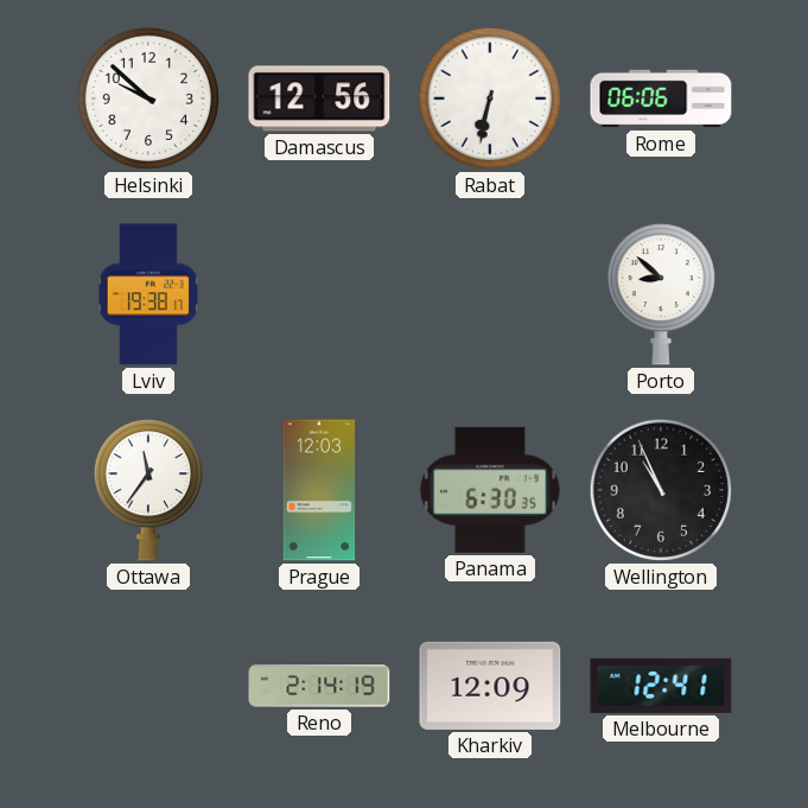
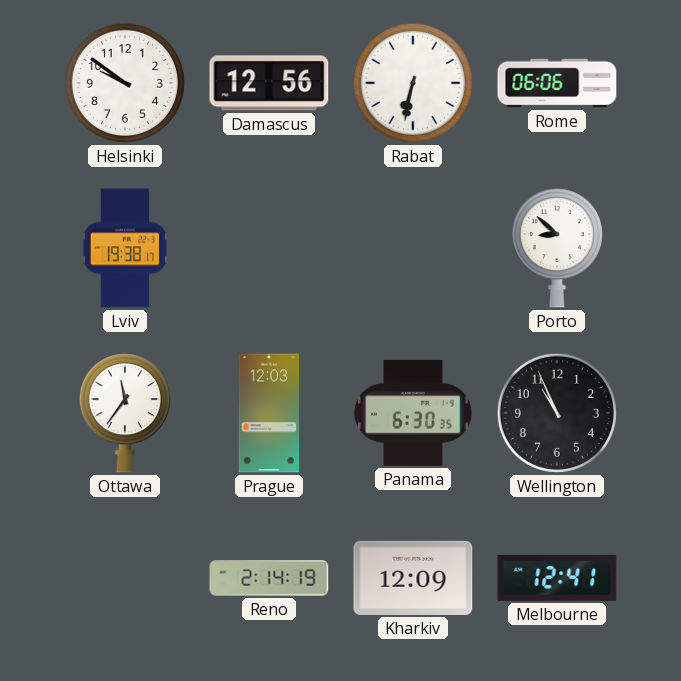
Helsinki: 9:52 -> 9:51 (125, 83)
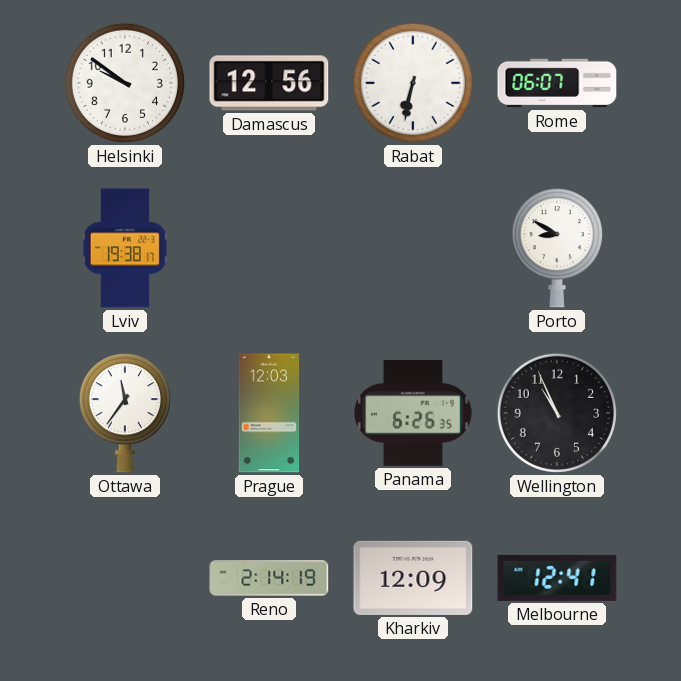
Rome: 06:06 -> 06:07 (557, 83)
Porto: 8:52 -> 8:50 (557, 248)
Panama: 6:30 -> 6:26 (413, 413)
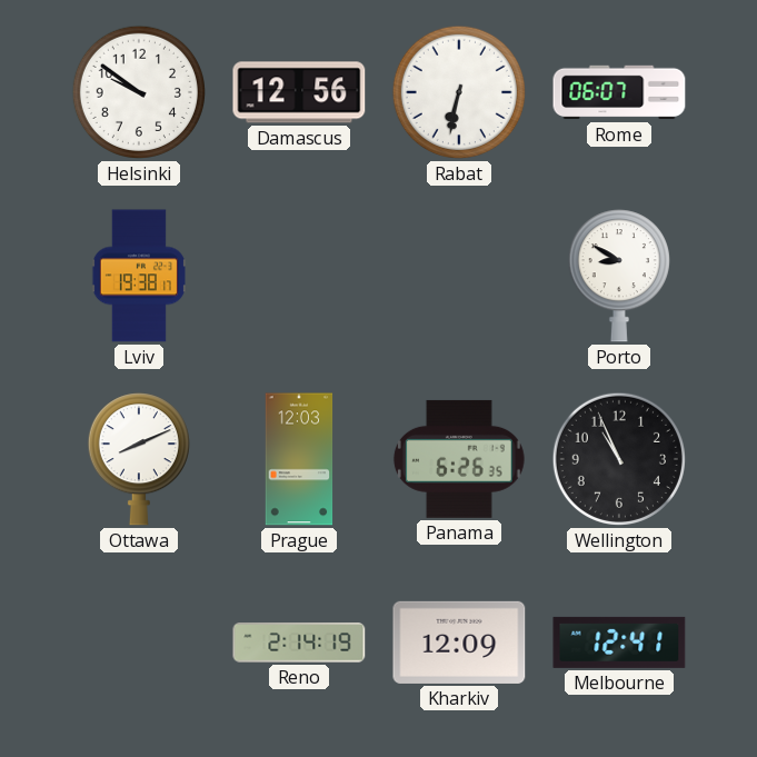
Ottawa: 11:36 -> 8:11 (139, 459)
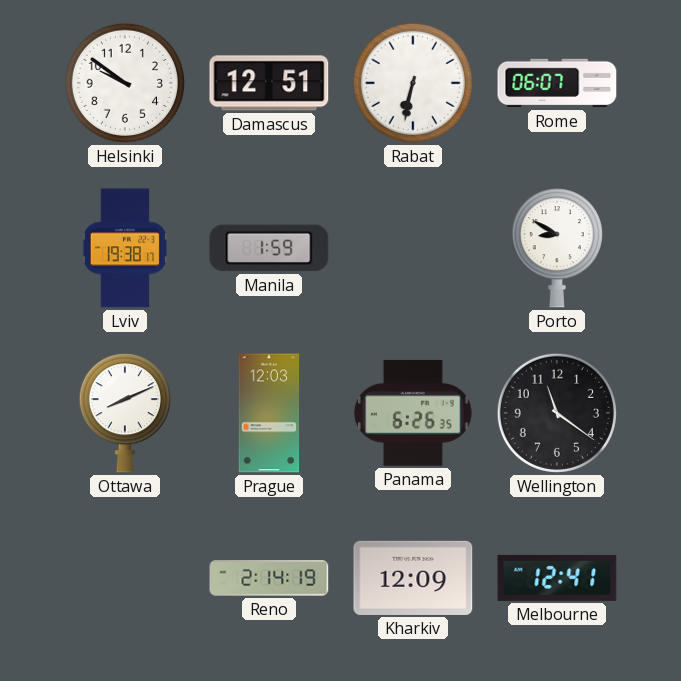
Damascus: 12:56 -> 12:51 (269, 83)
Manila: none -> 1:59 (269, 248)
Wellington: 10:56 -> 11:21 (557, 413)
